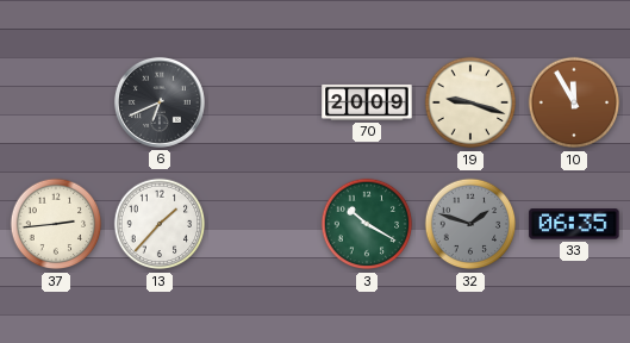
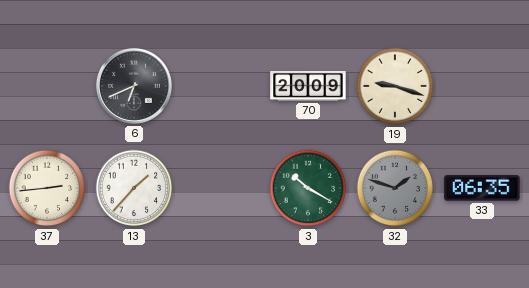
10: 11:55 -> none (574, 102)
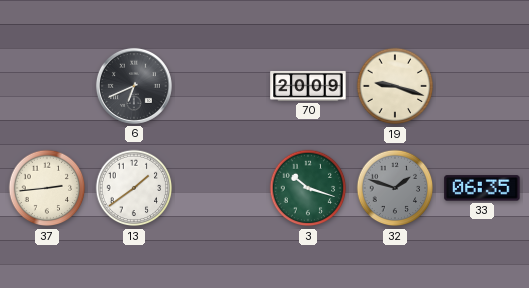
13: 1:37 -> 1:39 (134, 188)
3: 10:20 -> 10:18 (308, 188)
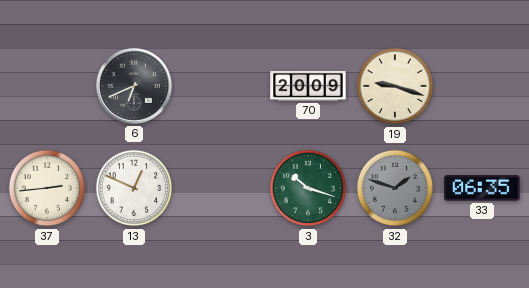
13: 1:39 -> 12:49 (134, 188)
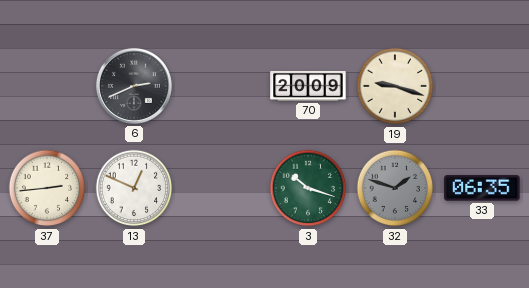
6: 6:41 -> 2:41 (134, 86)
